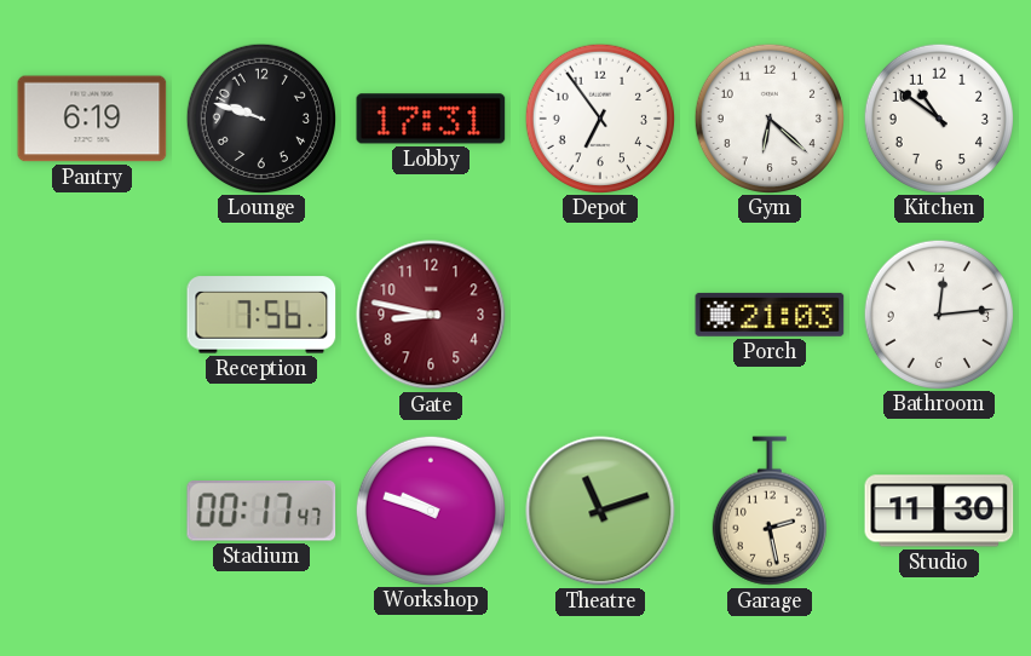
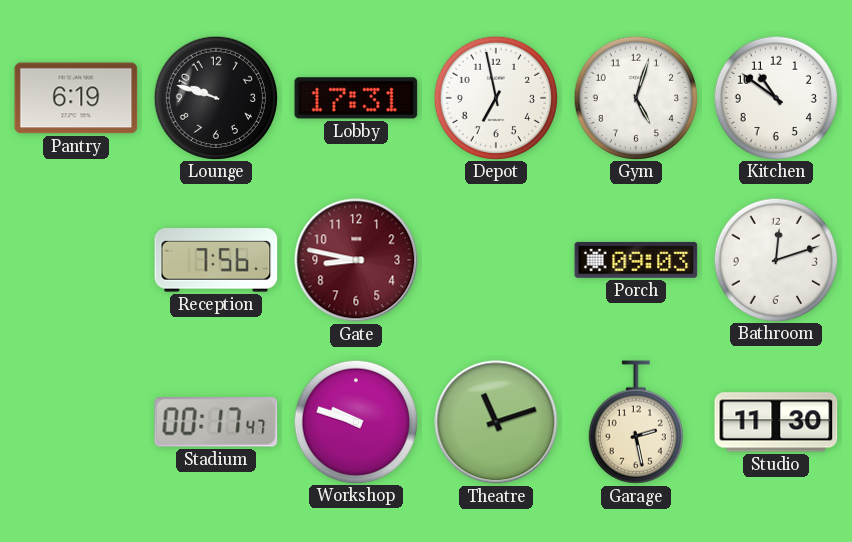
Depot: 6:54 -> 6:58 (495, 97)
Gym: 6:22 -> 5:03 (635, 97)
Porch: 21:03 -> 09:03 (636, 260)
Bathroom: 12:14 -> 12:12 (775, 259)
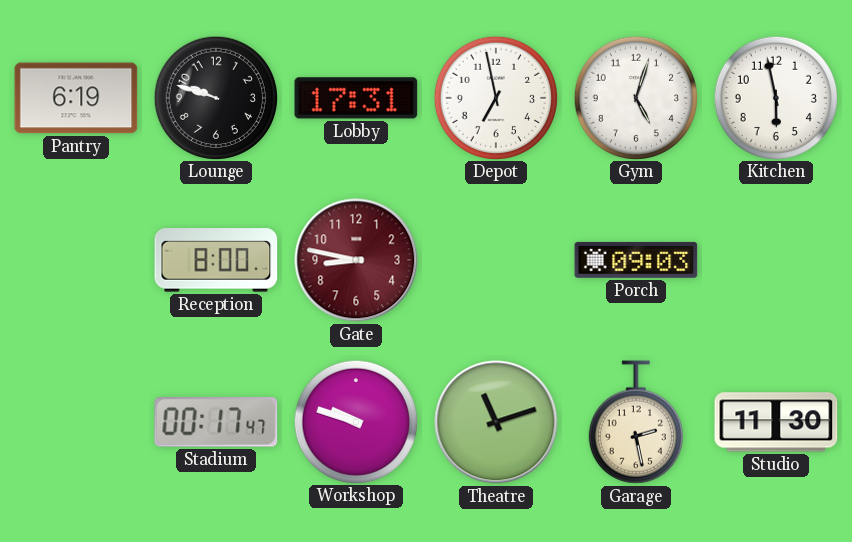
Kitchen: 10:51 -> 5:58 (775, 97)
Reception: 7:56 -> 8:00 (216, 260)
Bathroom: 12:12 -> none (775, 259)
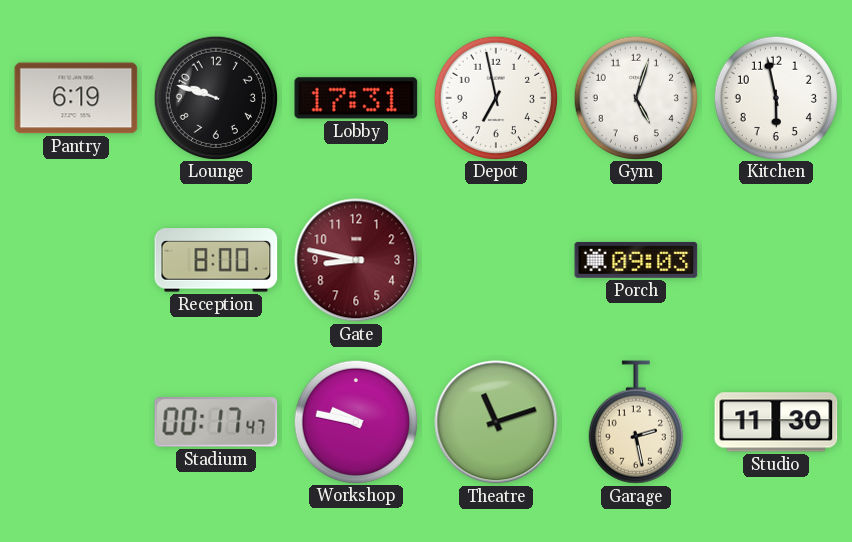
Workshop: 9:48 -> 9:47 (355, 421)
